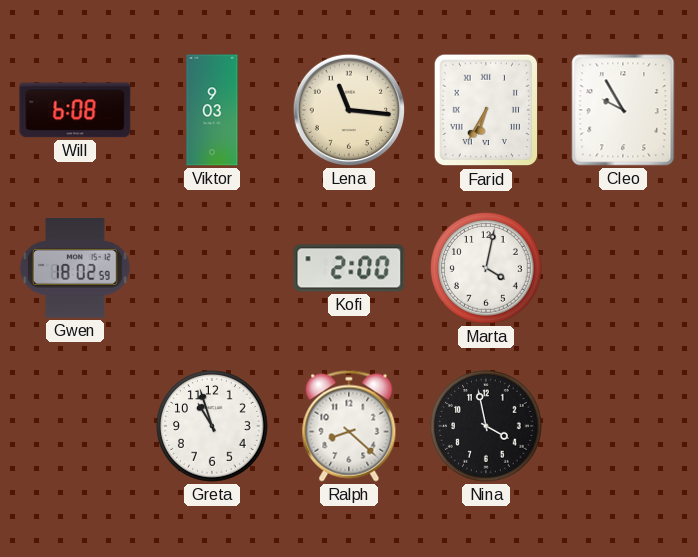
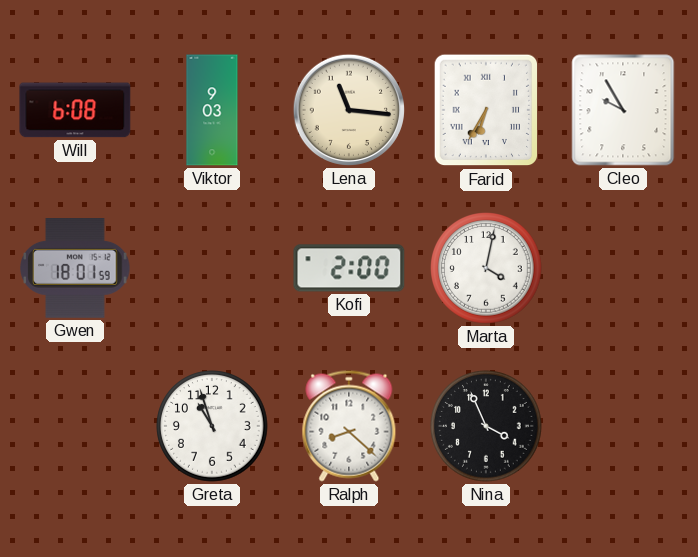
Gwen: 18:02 -> 18:01 (75, 269)
Nina: 3:58 -> 3:56 (486, 426)
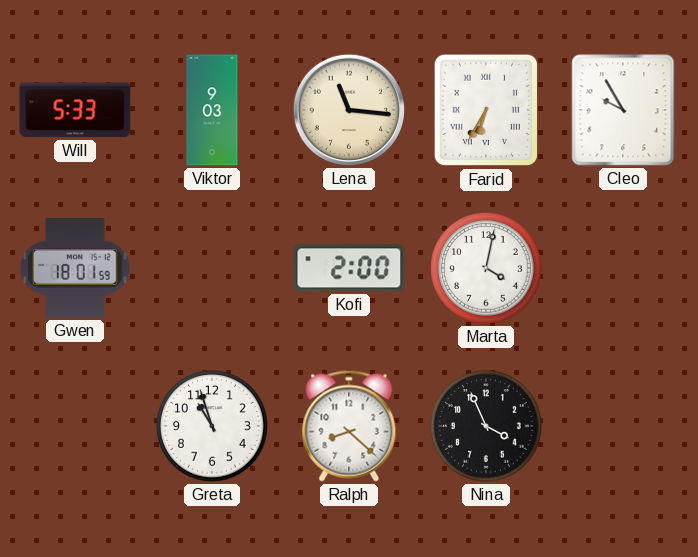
Will: 6:08 -> 5:33 (75, 110)
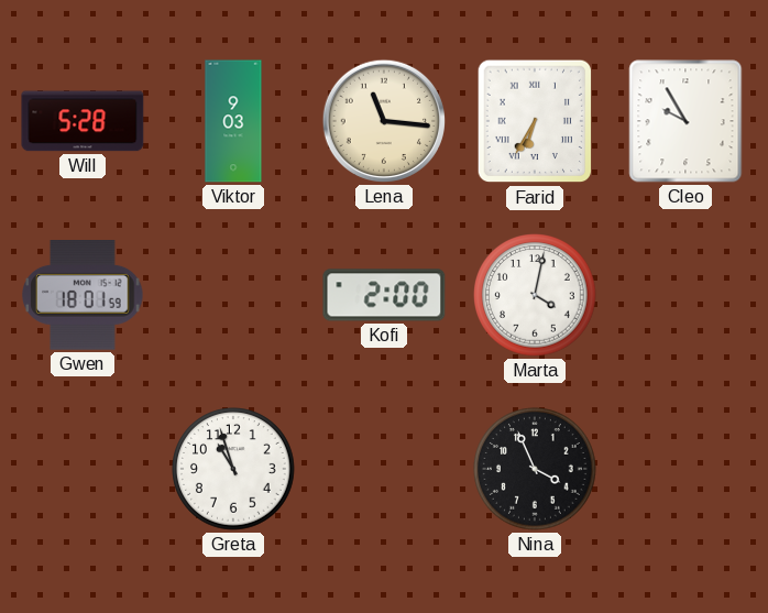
Will: 5:33 -> 5:28 (83, 121)
Ralph: 8:22 -> none (349, 426)
